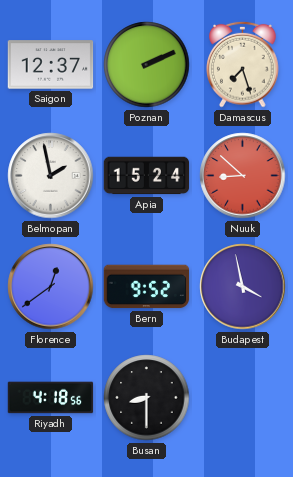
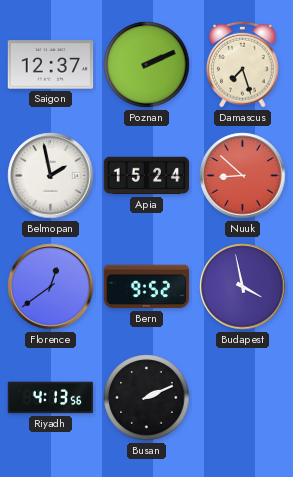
Riyadh: 4:18 -> 4:13 (51, 398)
Busan: 8:30 -> 2:11 (147, 398)
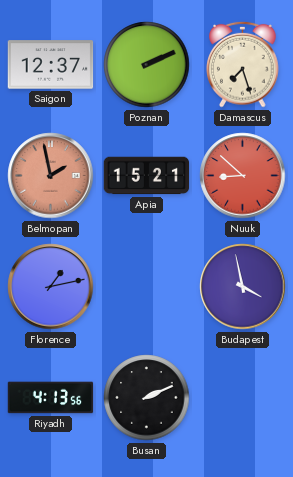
Belmopan dial: white -> salmon (51, 176)
Apia: 15:24 -> 15:21 (147, 176)
Florence: 12:39 -> 1:13 (51, 287)
Bern: 9:52 -> none (147, 287)
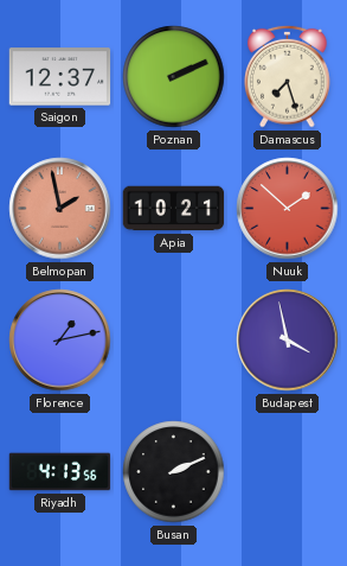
Apia: 15:21 -> 10:21 (174, 209)
Nuuk: 8:52 -> 1:52 (288, 209)
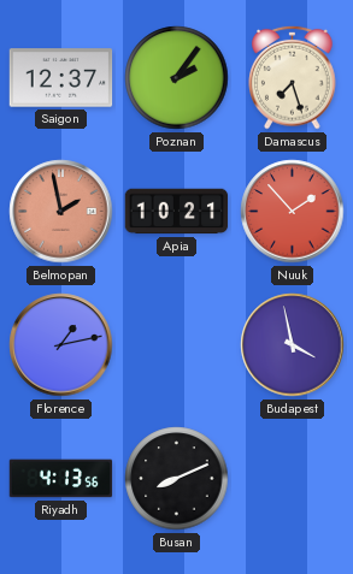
Poznan: 2:11 -> 2:06 (177, 78)
Nuuk: 1:52 -> 1:53 (293, 212)
Busan: 2:11 -> 8:11 (177, 479)
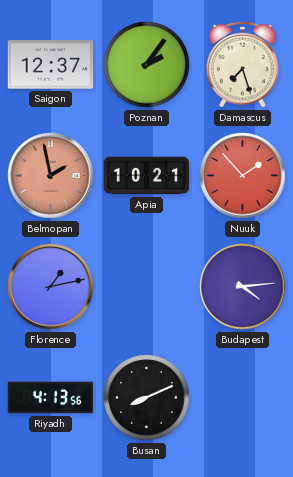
Budapest: 3:58 -> 4:14 (243, 287)
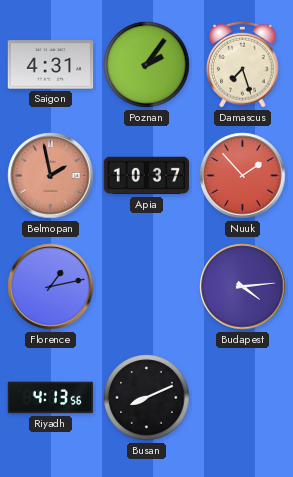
Saigon: 12:37 -> 4:31 (51, 65)
Apia: 10:21 -> 10:37 (147, 176)
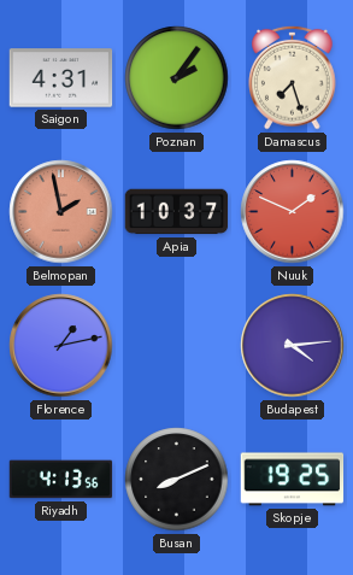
Nuuk: 1:53 -> 1:49 (293, 212)
Skopje: none -> 19:25 (293, 480)
